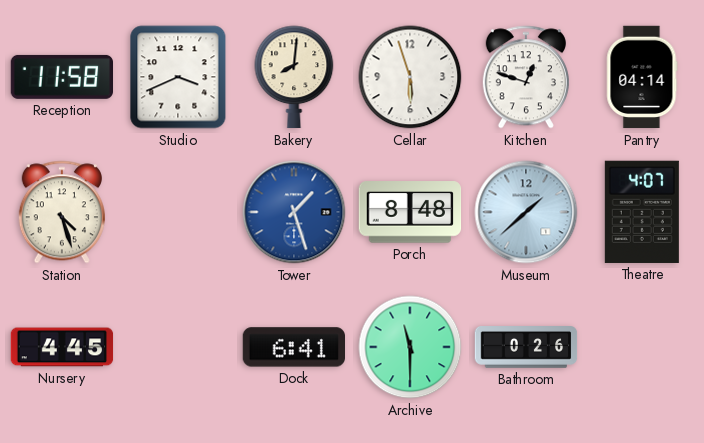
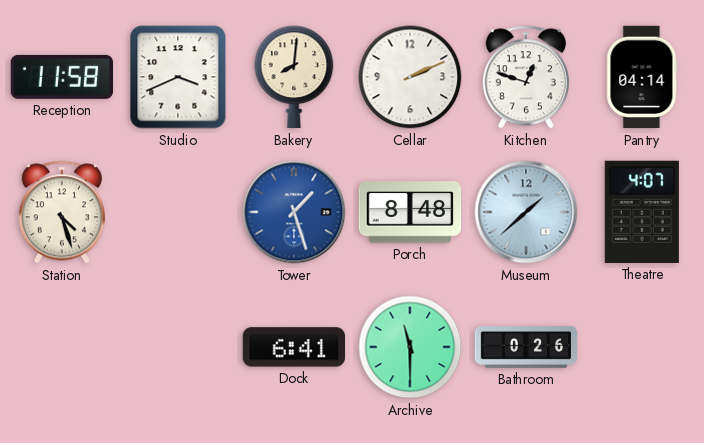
Cellar: 5:57 -> 2:11 (410, 77)
Nursery: 4:45 -> none (62, 347)
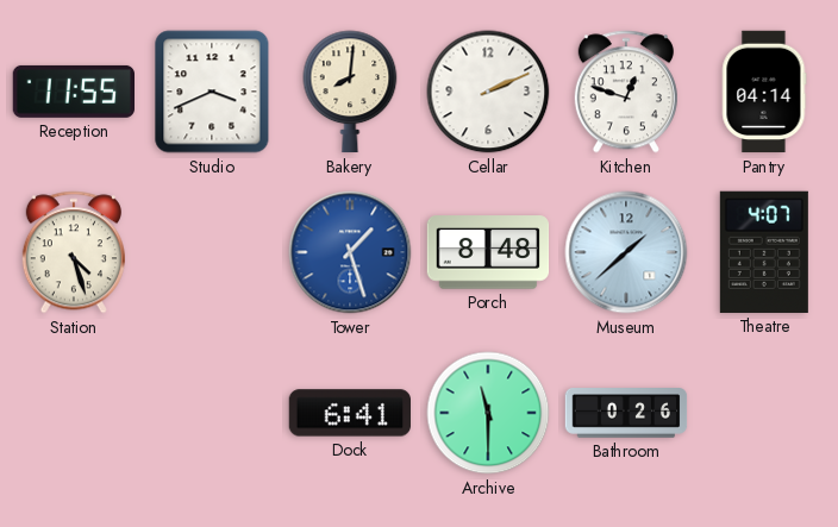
Reception: 11:58 -> 11:55 (73, 92)
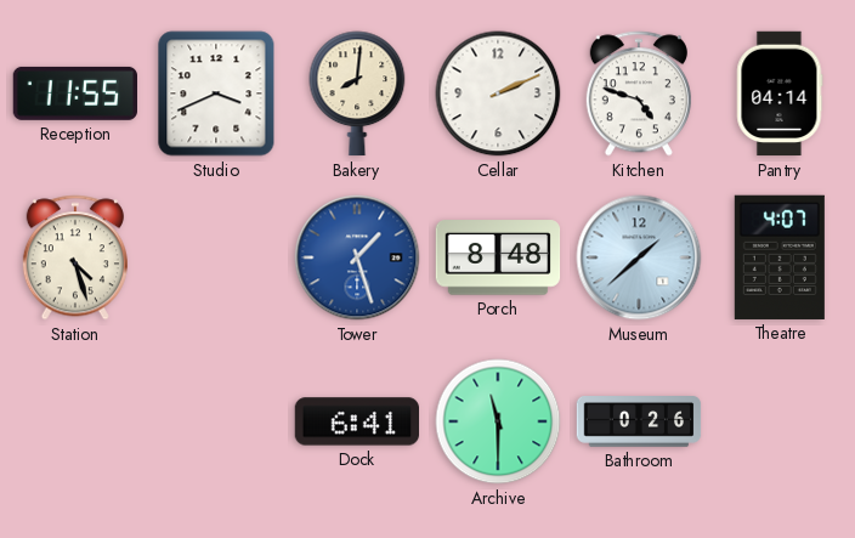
Kitchen: 12:48 -> 4:48 (639, 94)
